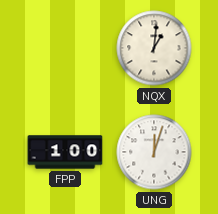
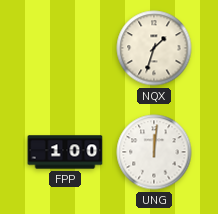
NQX: 1:01 -> 1:33 (154, 48)
UNG: 12:03 -> 12:01 (154, 152)
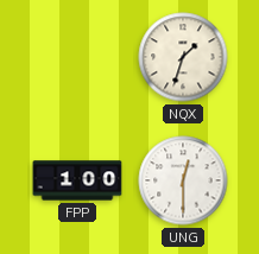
UNG: 12:01 -> 12:30 (183, 180)
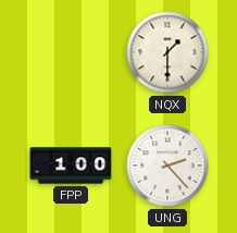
NQX: 1:33 -> 1:30 (167, 52)
UNG: 12:30 -> 2:23 (167, 165)
